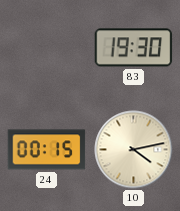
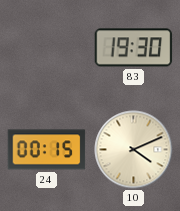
10: 4:13 -> 4:11 (134, 150)
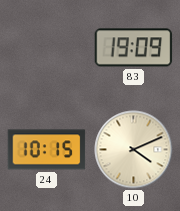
83: 19:30 -> 19:09 (134, 48)
24: 00:15 -> 10:15 (47, 150)
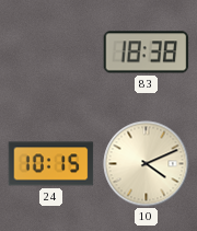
83: 19:09 -> 18:38 (147, 53)
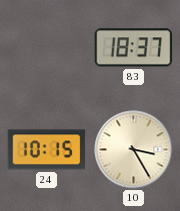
83: 18:38 -> 18:37 (134, 48)
10: 4:11 -> 3:25 (134, 150)
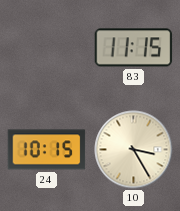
83: 18:37 -> 11:15 (134, 48)
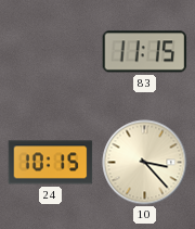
10: 3:25 -> 3:23 (145, 163)
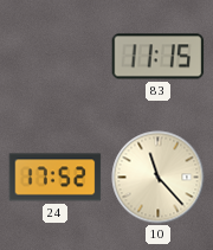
24: 10:15 -> 17:52 (56, 178)
10: 3:23 -> 11:23 (159, 178)
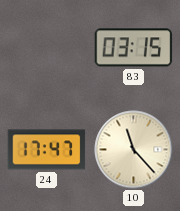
83: 11:15 -> 03:15 (134, 48)
24: 17:52 -> 17:47 (47, 150)
